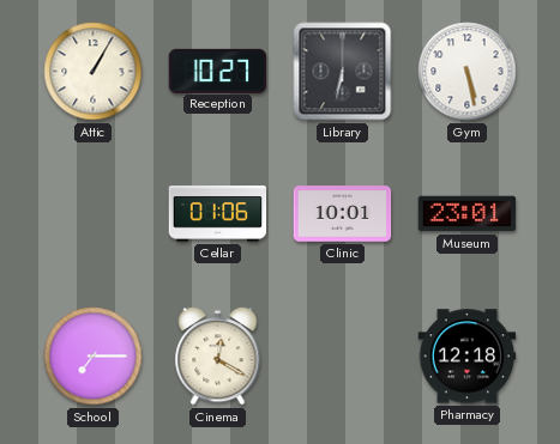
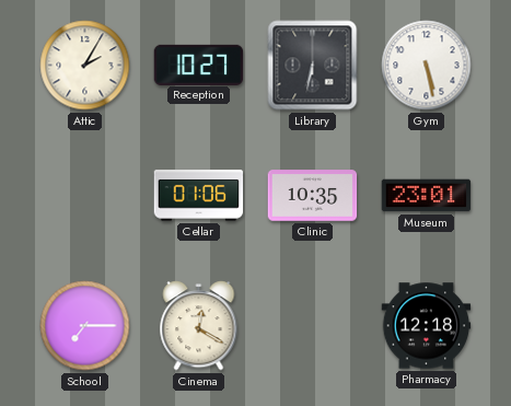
Attic: 1:05 -> 2:05 (85, 66)
Clinic: 10:01 -> 10:35 (313, 196)
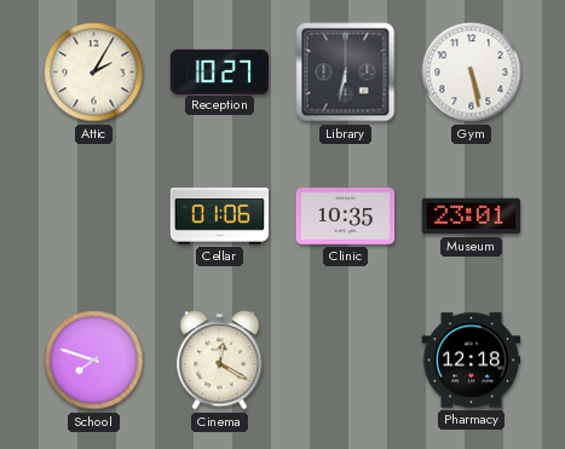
School: 7:15 -> 7:48 (94, 361)
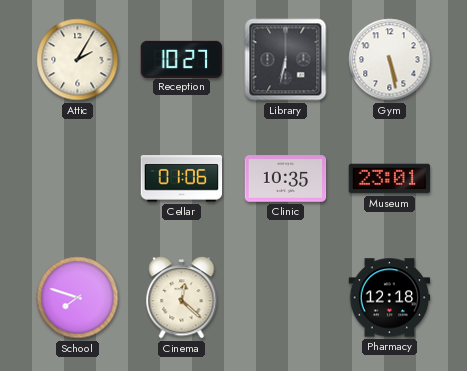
Cinema: 12:20 -> 12:22 (182, 298)
